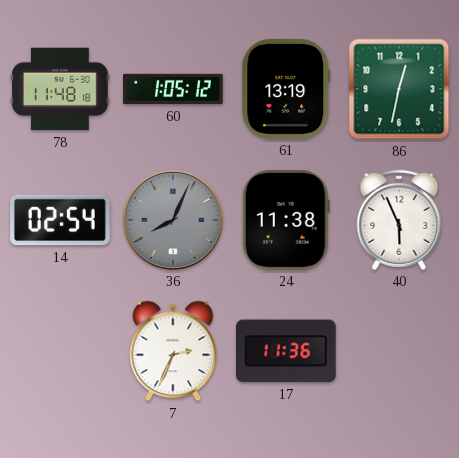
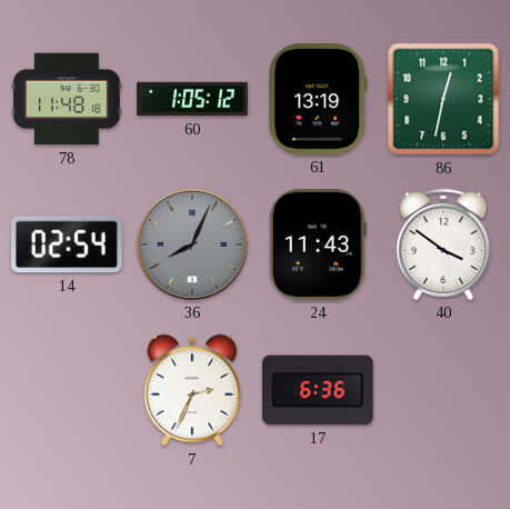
24: 11:38 -> 11:43 (318, 246)
40: 5:56 -> 3:51 (443, 244)
17: 11:36 -> 6:36 (318, 390)
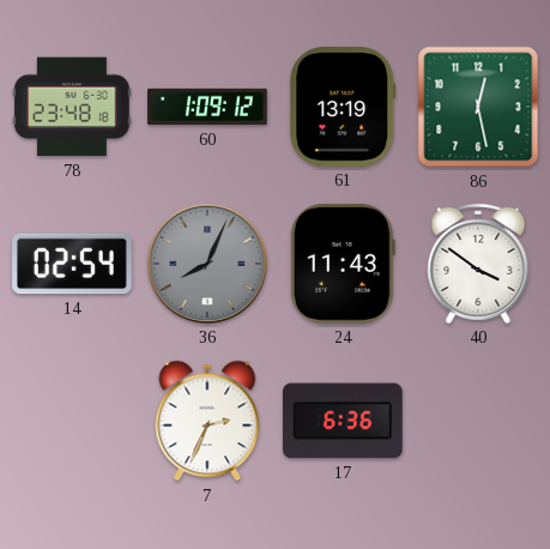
78: 11:48 -> 23:48 (73, 107)
60: 1:05 -> 1:09 (207, 107)
86: 12:32 -> 12:28 (478, 107)
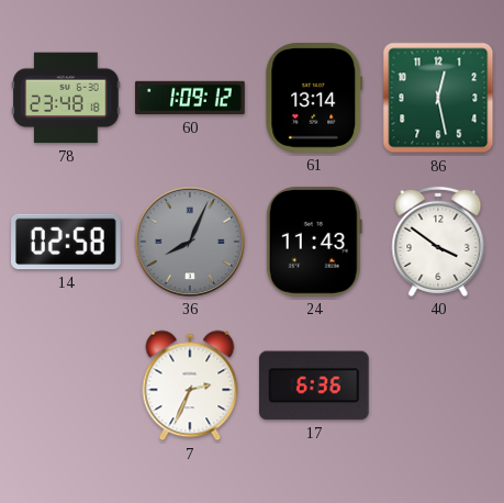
61: 13:19 -> 13:14 (314, 99)
14: 02:54 -> 02:58 (67, 242)
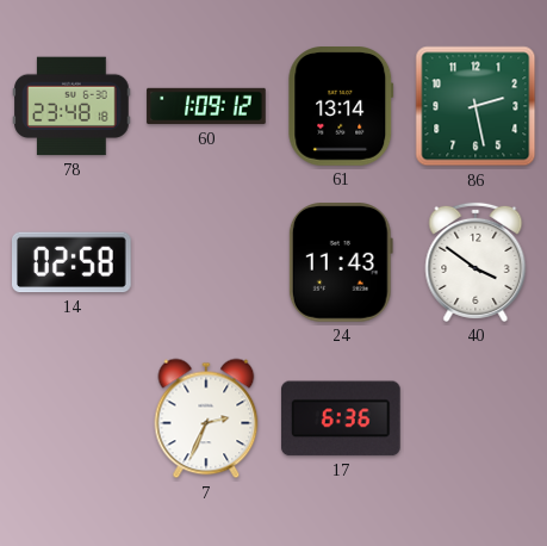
86: 12:28 -> 2:28 (475, 106)
36: 8:04 -> none (190, 242)
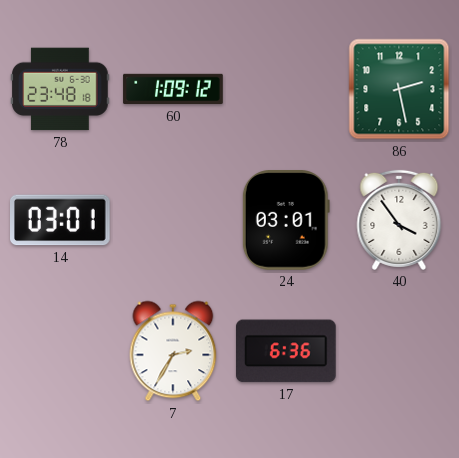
61: 13:14 -> none (341, 107)
14: 02:58 -> 03:01 (61, 220)
24: 11:43 -> 03:01 (286, 221)
40: 3:51 -> 3:54 (399, 220)
7: 2:34 -> 2:35 (173, 351)
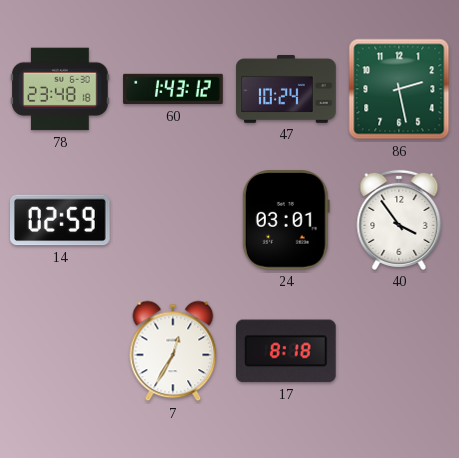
60: 1:09 -> 1:43 (173, 89)
47: none -> 10:24 (286, 89)
14: 03:01 -> 02:59 (61, 220)
7: 2:35 -> 12:35 (173, 351)
17: 6:36 -> 8:18 (286, 351)
